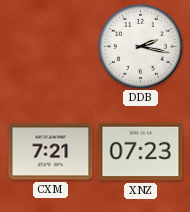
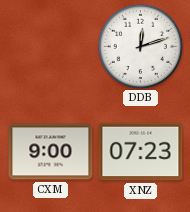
DDB: 2:17 -> 12:12 (140, 46)
CXM: 7:21 -> 9:00 (51, 152)
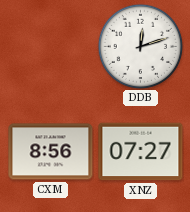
CXM: 9:00 -> 8:56 (51, 152)
XNZ: 07:23 -> 07:27 (141, 152)
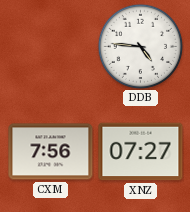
DDB: 12:12 -> 4:46 (140, 46)
CXM: 8:56 -> 7:56 (51, 152)
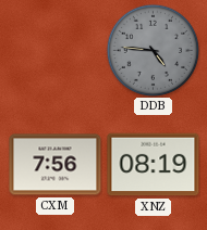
DDB dial: white -> grey (153, 50)
XNZ: 07:27 -> 08:19 (154, 165)
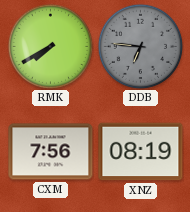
RMK: none -> 7:40 (50, 46)
DDB: 4:46 -> 6:46 (140, 46)
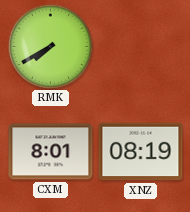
DDB: 6:46 -> none (140, 46)
CXM: 7:56 -> 8:01 (51, 152)
